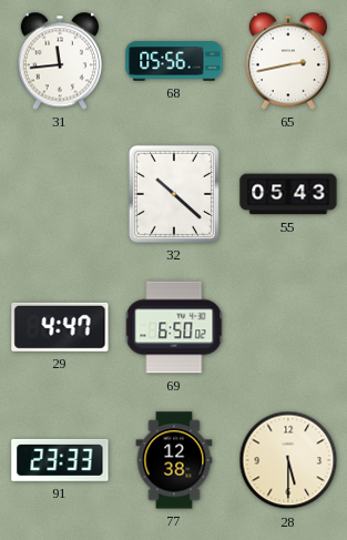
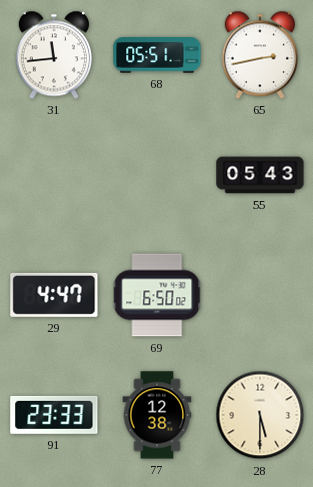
68: 05:56 -> 05:51 (157, 55)
32: 10:22 -> none (174, 194)
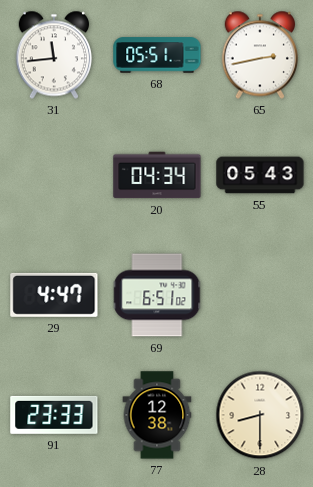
20: none -> 04:34 (157, 175)
69: 6:50 -> 6:51 (158, 295)
28: 5:30 -> 8:30 (260, 415)
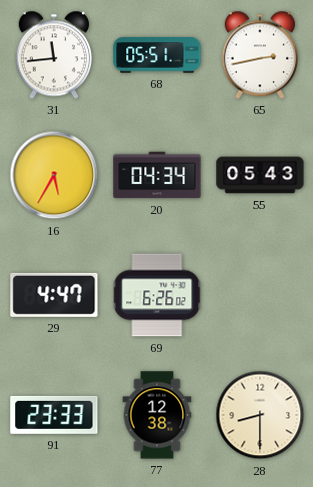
16: none -> 5:35 (54, 175)
69: 6:51 -> 6:26 (158, 295)
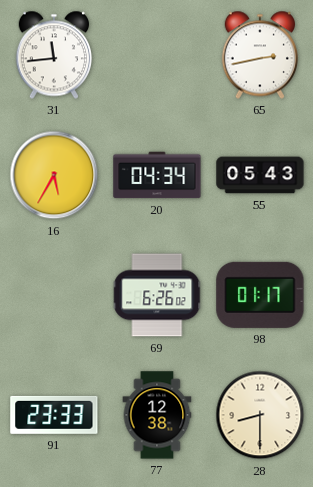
68: 05:51 -> none (157, 55)
29: 4:47 -> none (54, 295)
98: none -> 01:17 (260, 295)
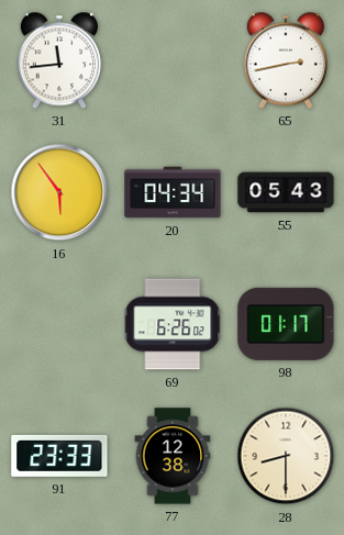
16: 5:35 -> 5:54 (59, 192)
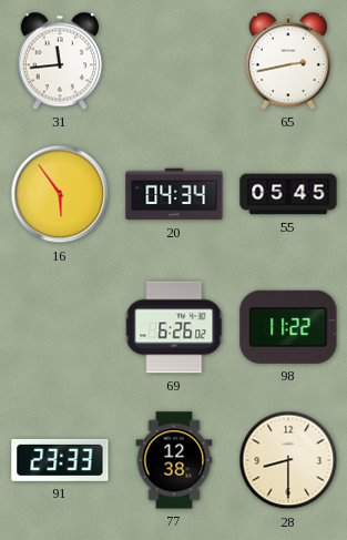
55: 05:43 -> 05:45 (288, 194)
98: 01:17 -> 11:22 (288, 327)
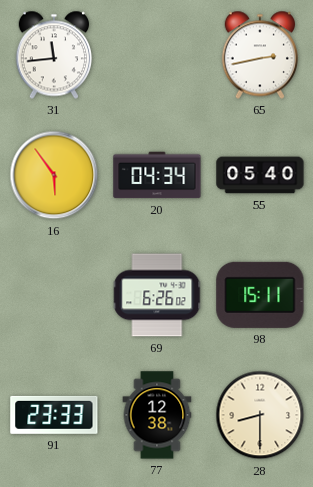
55: 05:45 -> 05:40 (260, 175)
98: 11:22 -> 15:11 (260, 295)
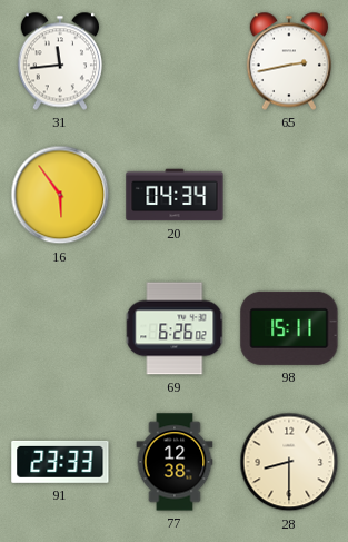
55: 05:40 -> none (260, 175)
